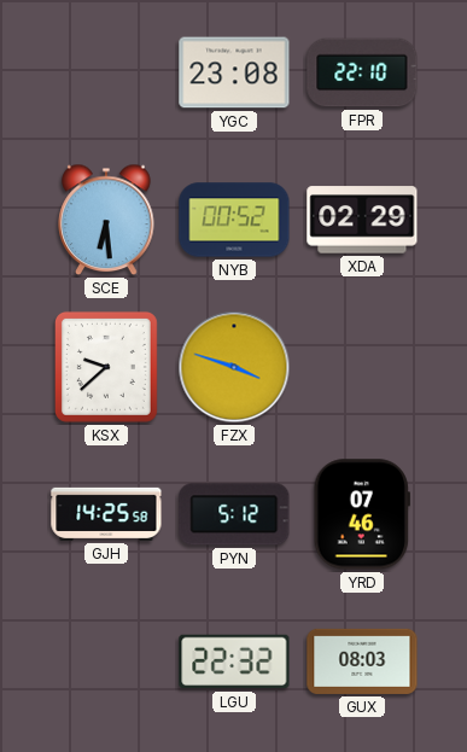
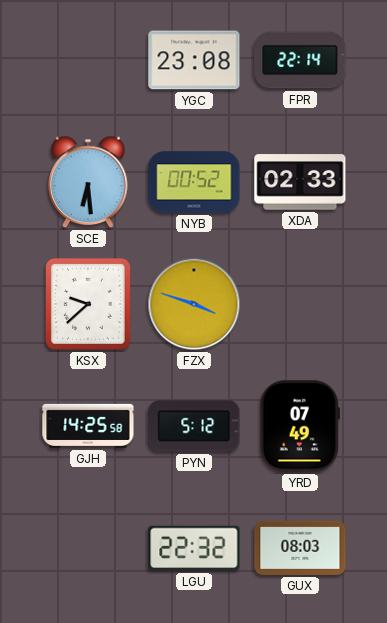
FPR: 22:10 -> 22:14 (300, 60)
XDA: 02:29 -> 02:33 (300, 182)
YRD: 07:46 -> 07:49 (299, 426)
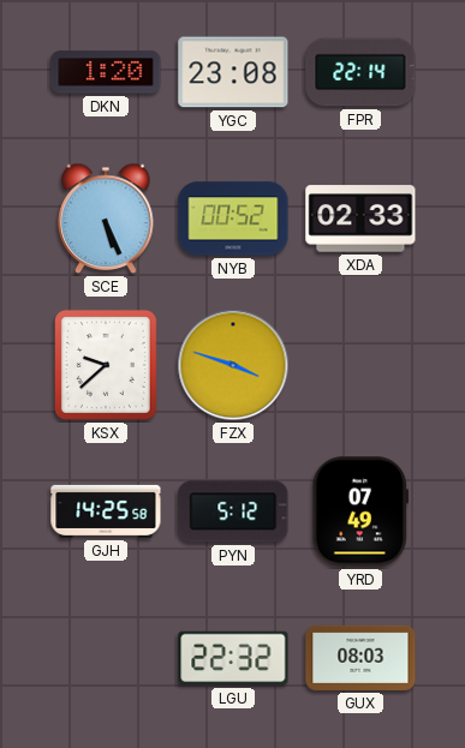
DKN: none -> 1:20 (106, 72)
SCE: 6:29 -> 5:26 (106, 219)
